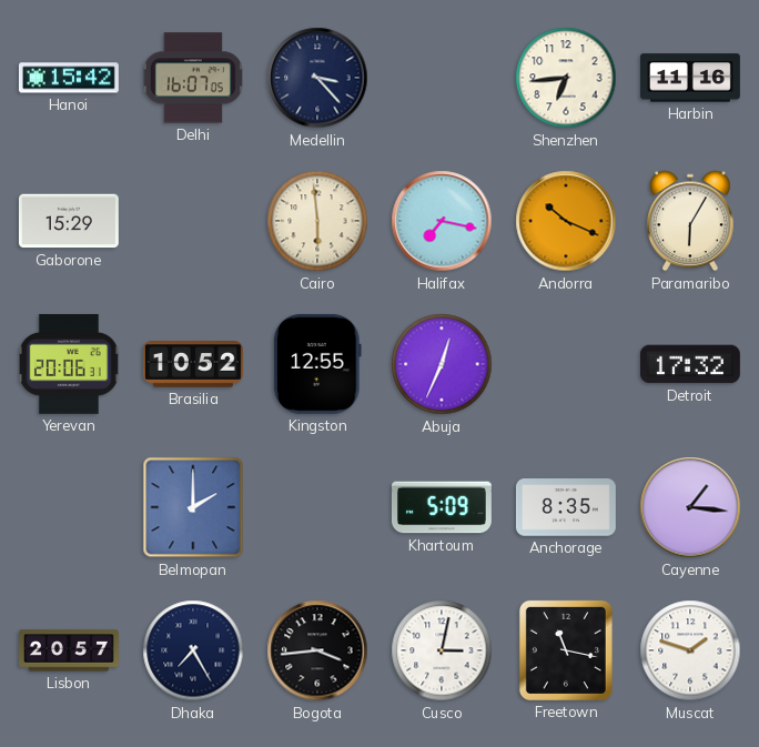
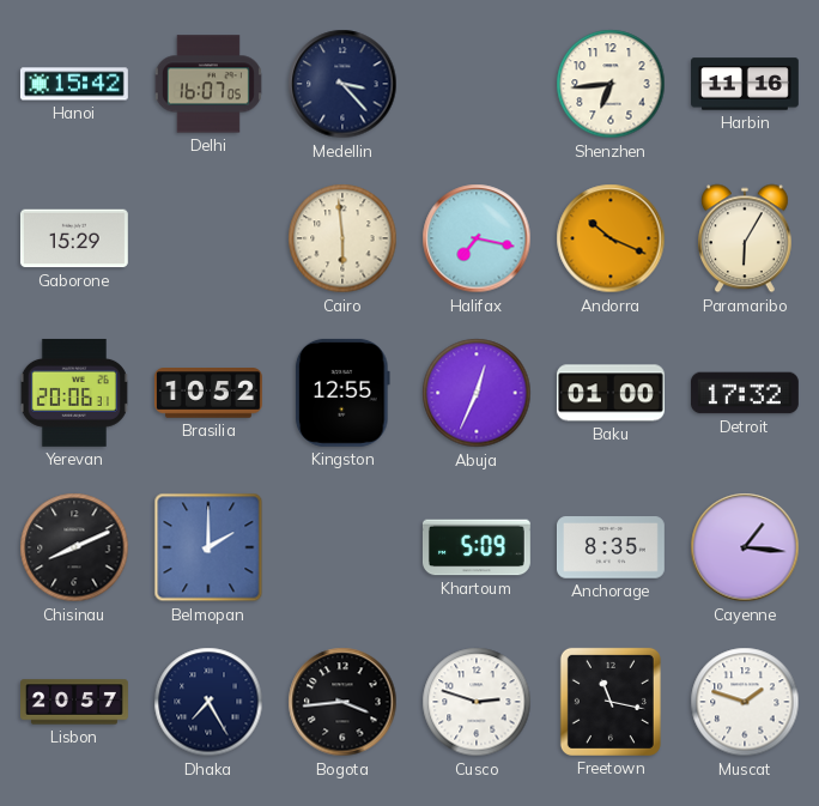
Baku: none -> 01:00 (611, 393)
Chisinau: none -> 8:11 (74, 547)
Cusco: 3:02 -> 2:48 (477, 702)
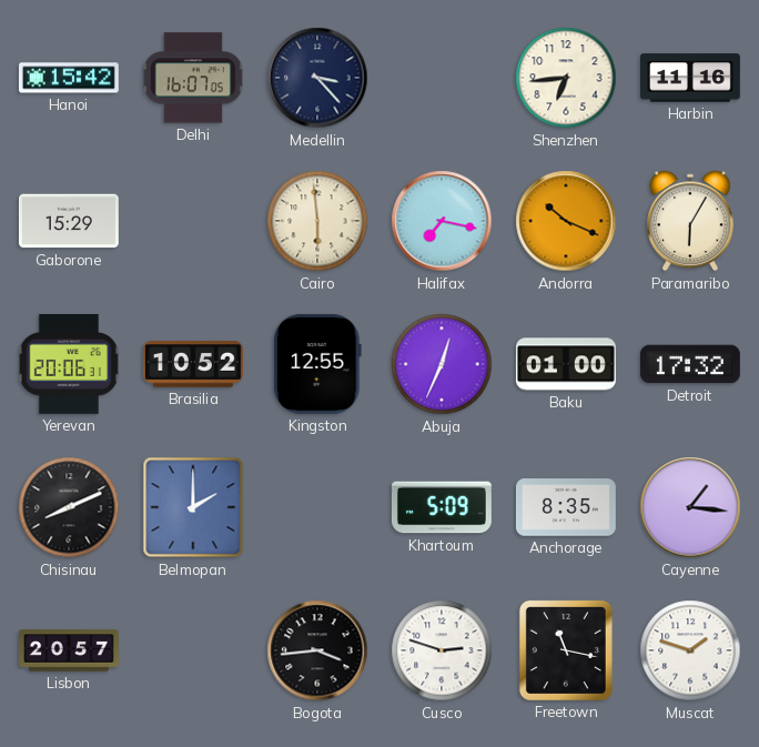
Dhaka: 7:25 -> none (208, 702)
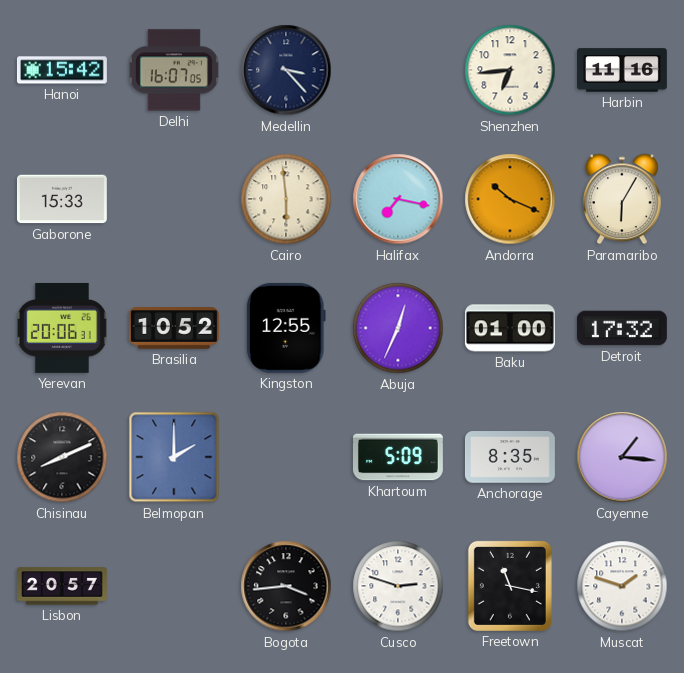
Gaborone: 15:29 -> 15:33 (62, 199)
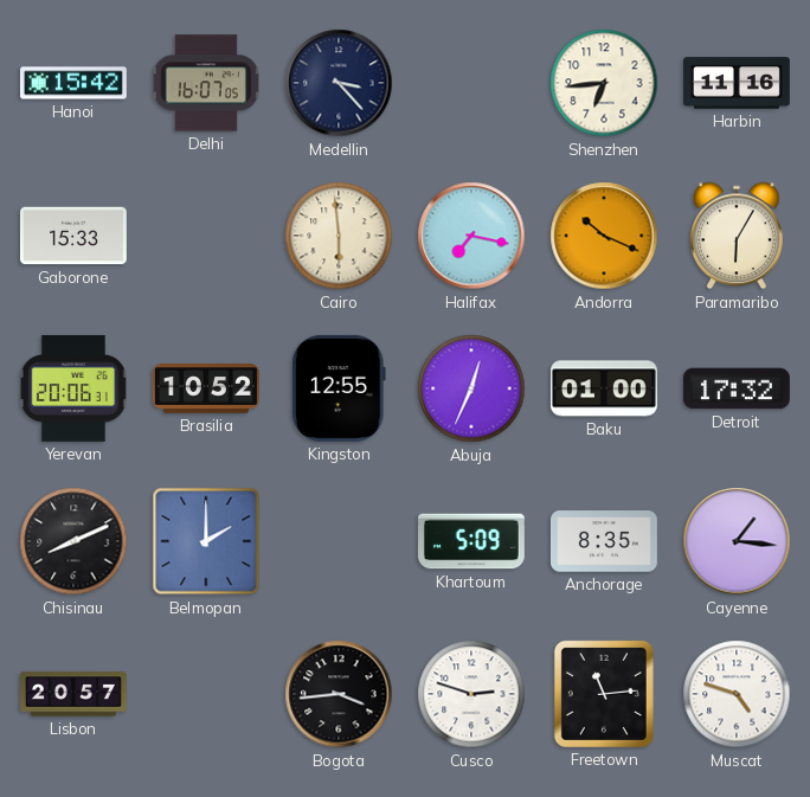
Freetown: 11:17 -> 11:14 (604, 694)
Muscat: 1:48 -> 4:48 (737, 694)
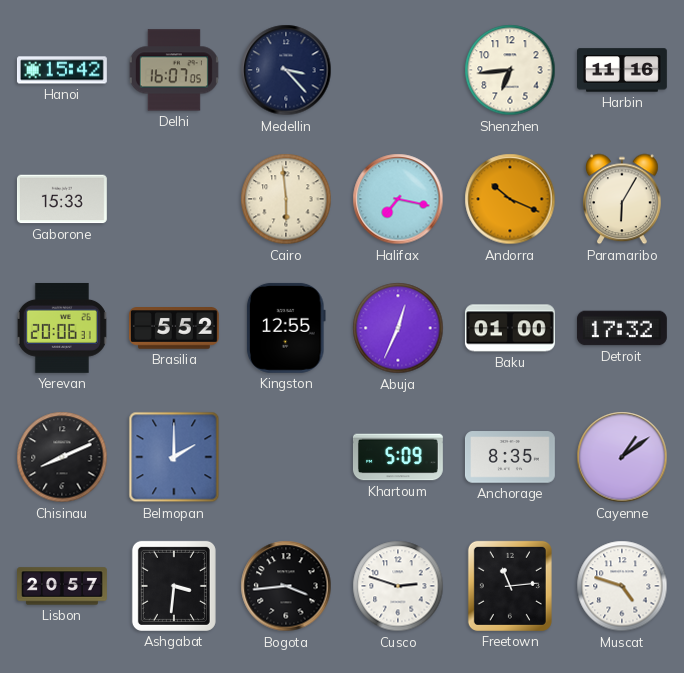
Brasilia: 10:52 -> 5:52 (174, 328)
Cayenne: 1:16 -> 1:09 (622, 457)
Ashgabat: none -> 3:31 (174, 586)
